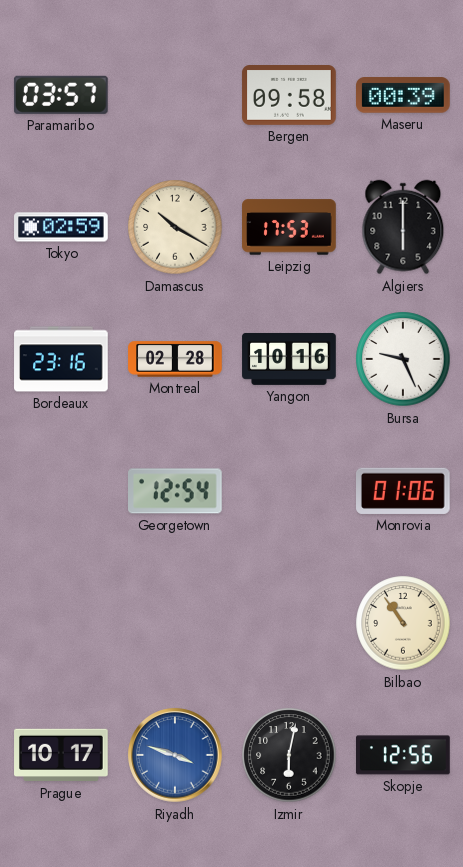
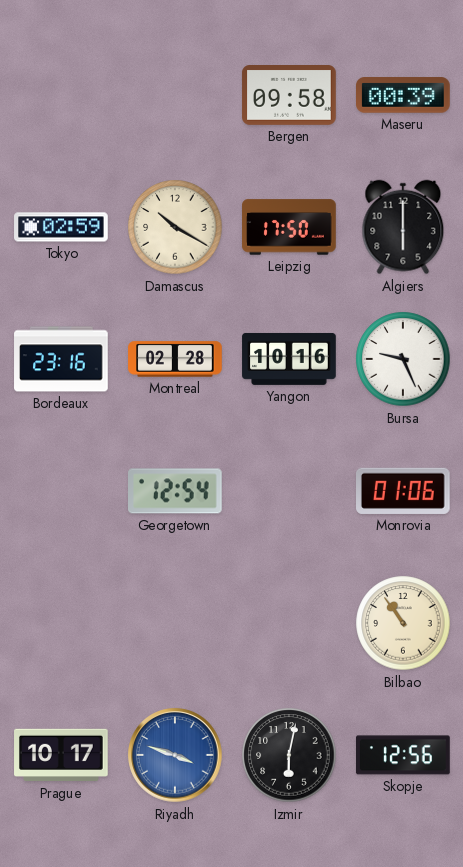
Paramaribo: 03:57 -> none (61, 95)
Leipzig: 17:53 -> 17:50 (289, 227)
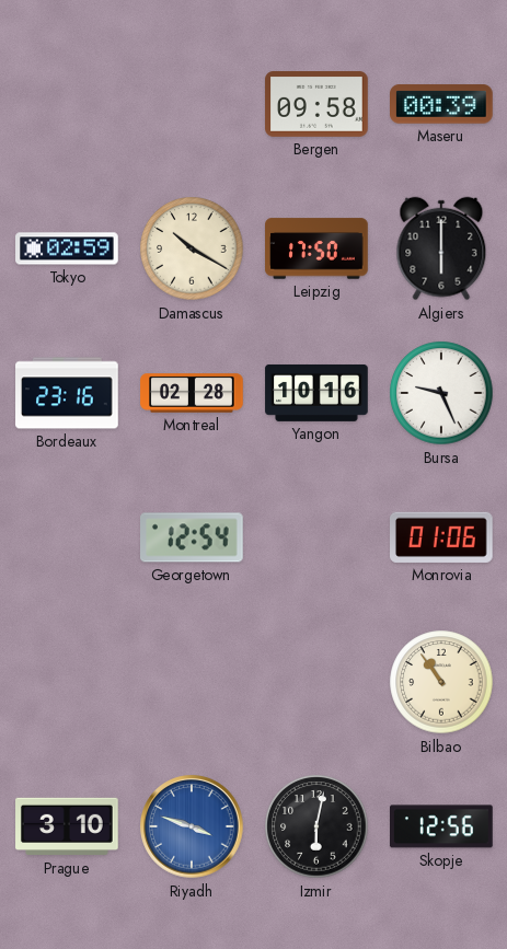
Prague: 10:17 -> 3:10 (67, 826)
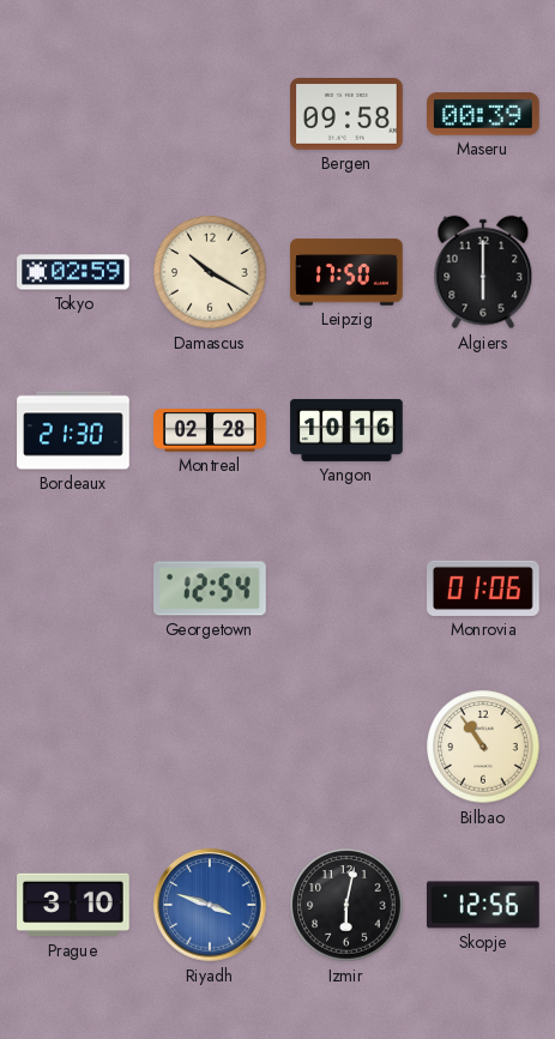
Bordeaux: 23:16 -> 21:30 (73, 430)
Bursa: 9:26 -> none (441, 393)
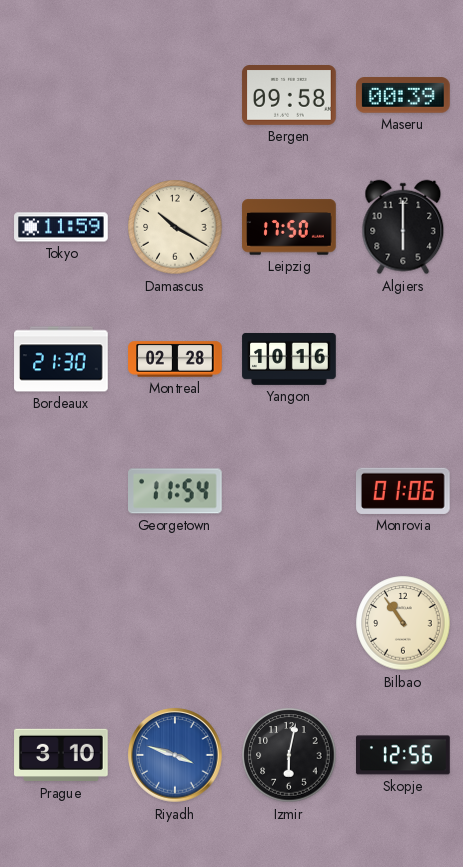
Tokyo: 02:59 -> 11:59 (61, 227)
Georgetown: 12:54 -> 11:54 (176, 491)
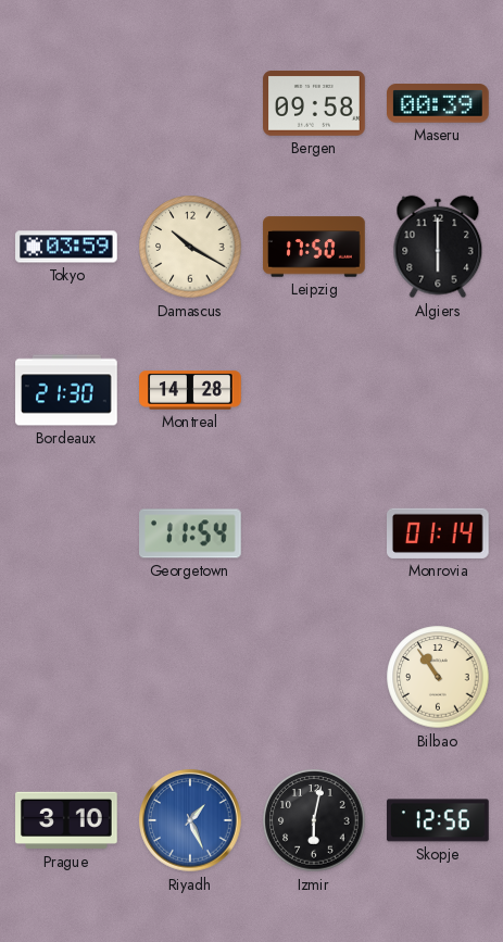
Tokyo: 11:59 -> 03:59 (66, 247)
Montreal: 02:28 -> 14:28 (190, 390)
Yangon: 10:16 -> none (289, 359)
Monrovia: 01:06 -> 01:14 (439, 533)
Riyadh: 3:48 -> 1:26 (190, 820)
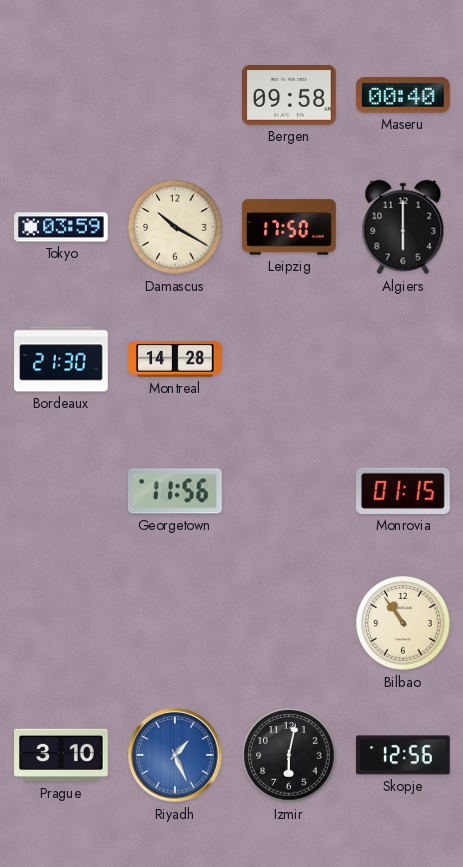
Maseru: 00:39 -> 00:40 (404, 95)
Georgetown: 11:54 -> 11:56 (176, 491)
Monrovia: 01:14 -> 01:15 (404, 491)
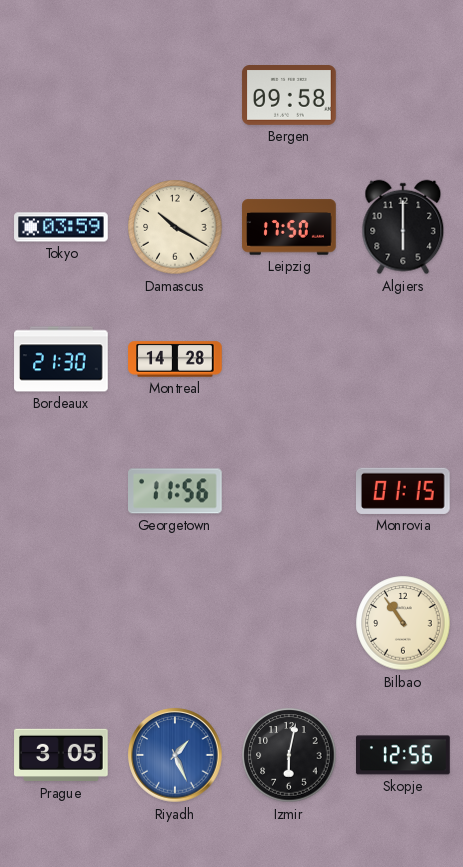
Maseru: 00:40 -> none (404, 95)
Prague: 3:10 -> 3:05 (61, 755)
